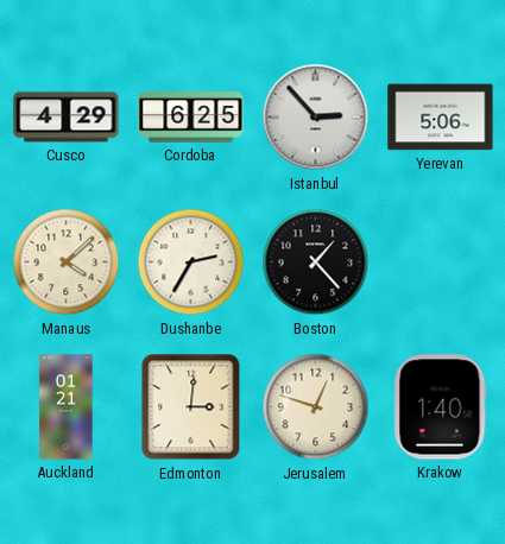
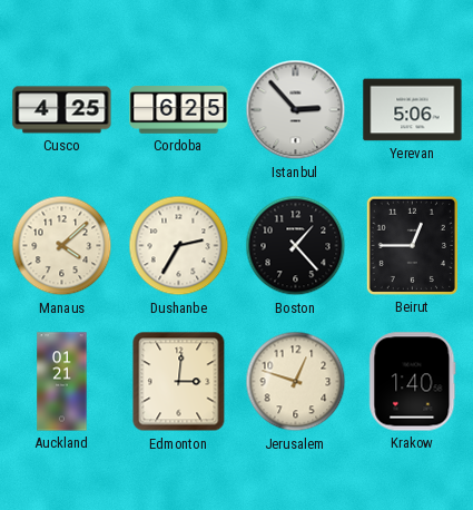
Cusco: 4:29 -> 4:25 (62, 110)
Beirut: none -> 12:45 (412, 245)
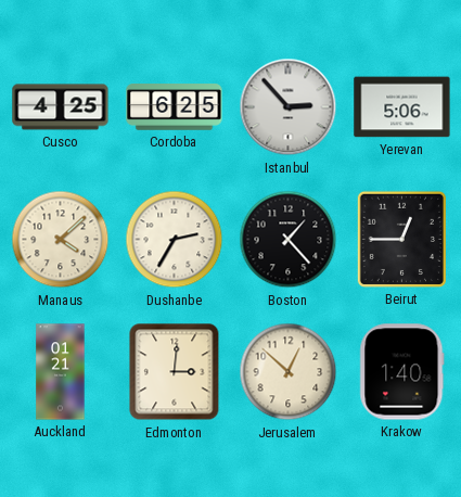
Jerusalem: 12:48 -> 12:52 (289, 372)
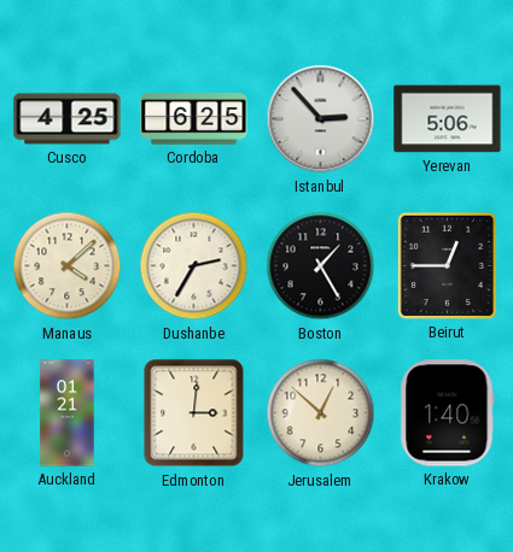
Boston: 1:23 -> 1:25 (321, 266)
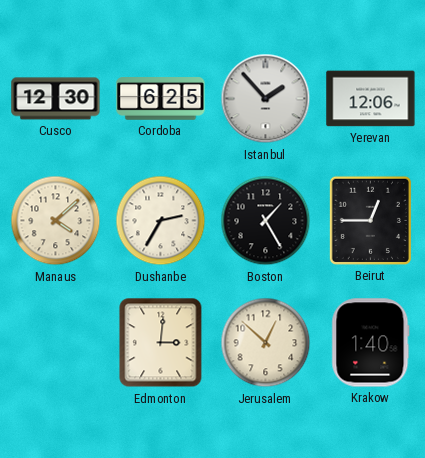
Cusco: 4:25 -> 12:30 (56, 99)
Istanbul: 2:53 -> 1:53 (266, 99)
Yerevan: 5:06 -> 12:06 (371, 99)
Auckland: 01:21 -> none (68, 413)
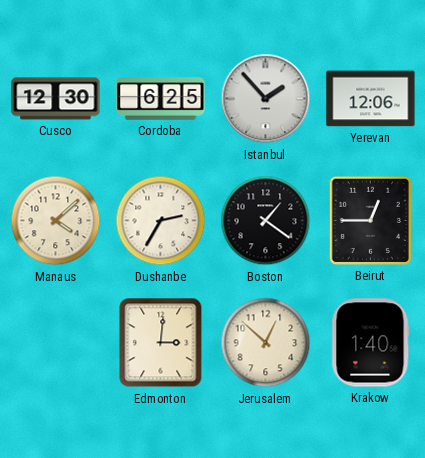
Boston: 1:25 -> 1:21 (266, 221)
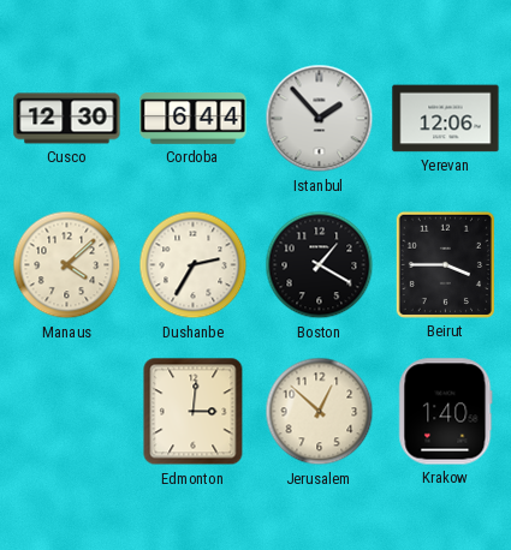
Cordoba: 6:25 -> 6:44 (194, 119)
Boston: 1:21 -> 1:20 (320, 265)
Beirut: 12:45 -> 3:45 (445, 264)
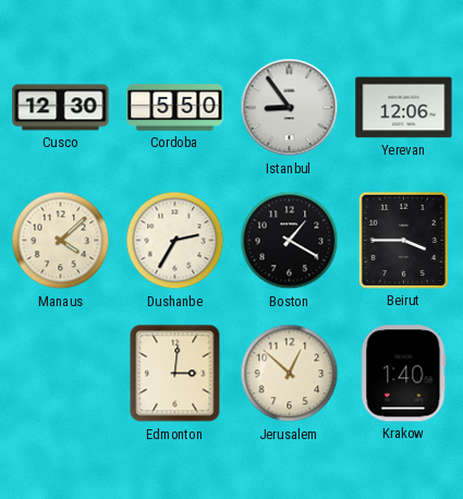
Cordoba: 6:44 -> 5:50 (175, 108)
Istanbul: 1:53 -> 8:54 (290, 108)
